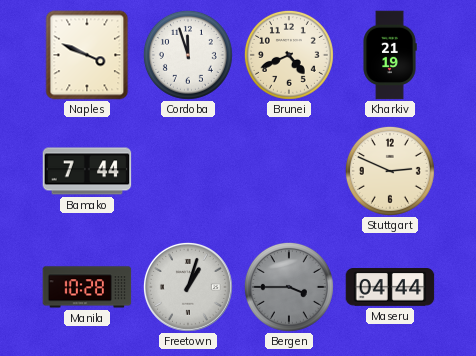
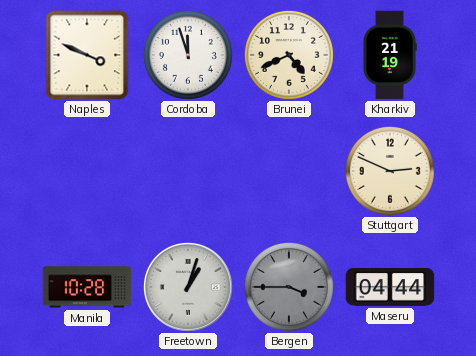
Bamako: 7:44 -> none (87, 171)
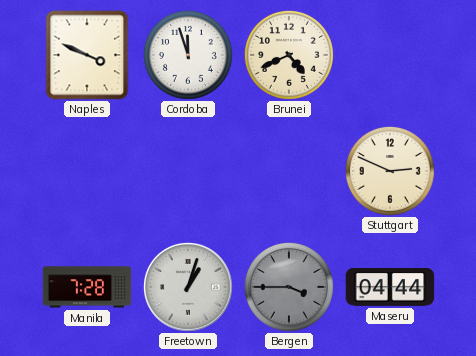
Kharkiv: 21:19 -> none (390, 55)
Manila: 10:28 -> 7:28 (87, 287)
